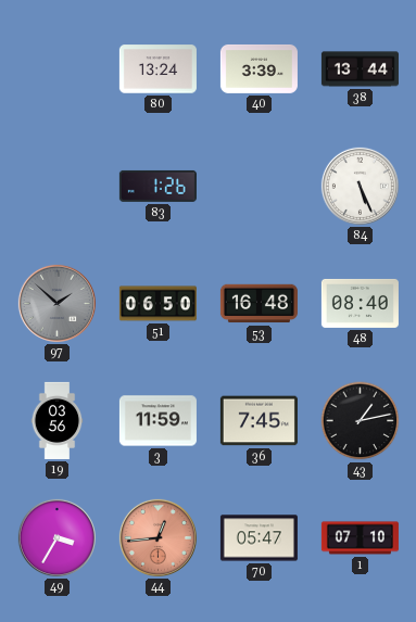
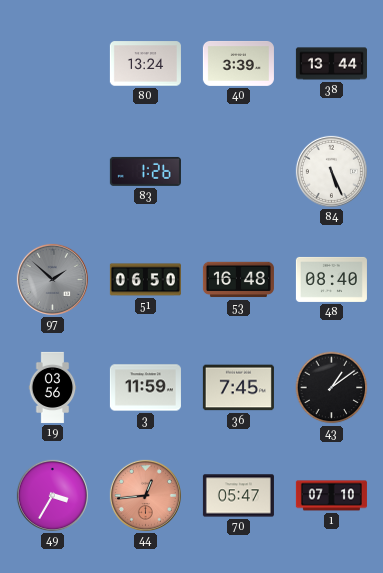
43: 1:13 -> 1:09 (332, 388)
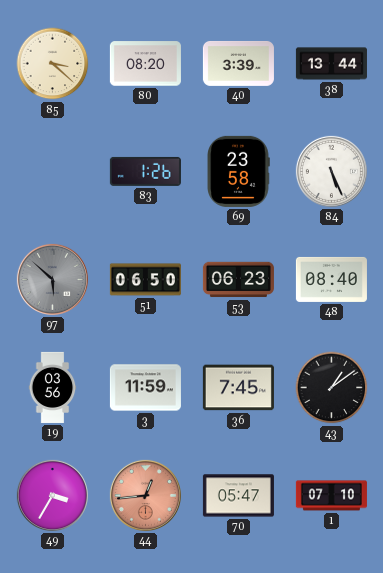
85: none -> 3:22 (53, 64)
80: 13:24 -> 08:20 (145, 64)
69: none -> 23:58 (238, 171)
97: 1:52 -> 5:52 (52, 279)
53: 16:48 -> 06:23 (238, 280)
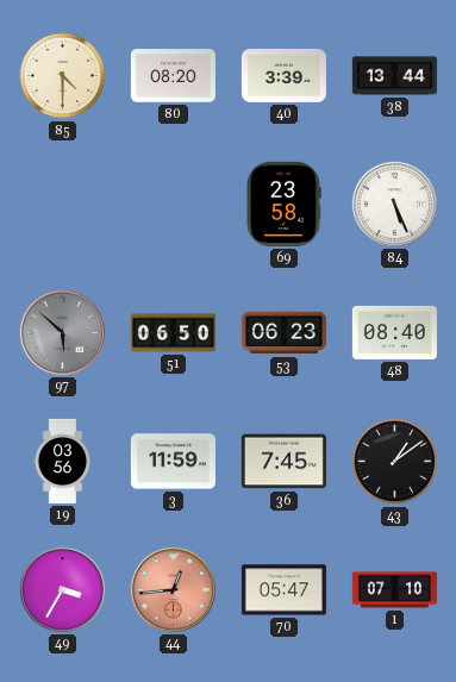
85: 3:22 -> 4:30 (63, 76)
83: 1:26 -> none (145, 171)
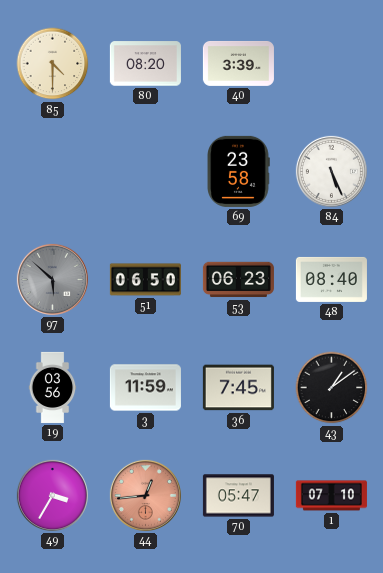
38: 13:44 -> none (394, 76)
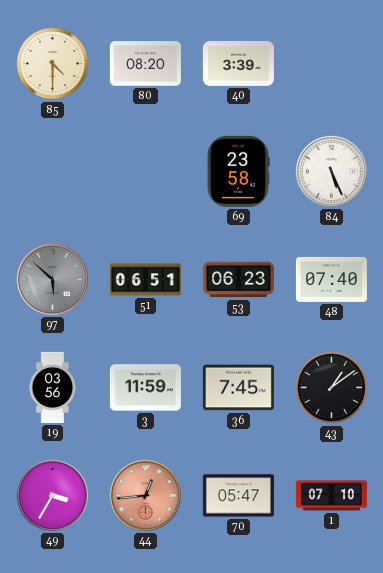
51: 06:50 -> 06:51 (145, 280)
48: 08:40 -> 07:40 (331, 279)
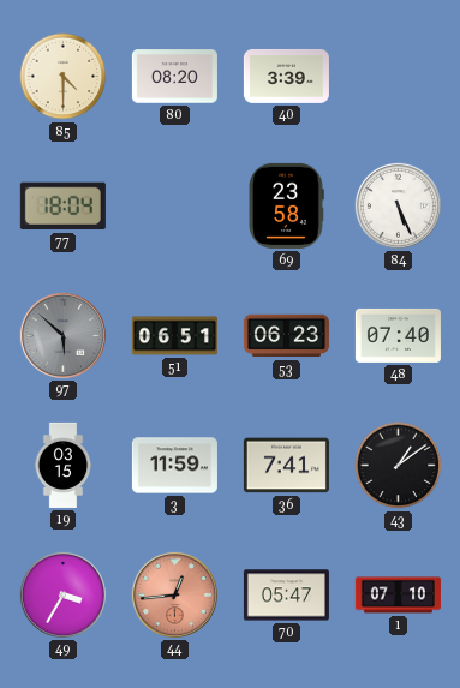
77: none -> 18:04 (62, 207)
19: 03:56 -> 03:15 (64, 465)
36: 7:45 -> 7:41 (286, 466)
